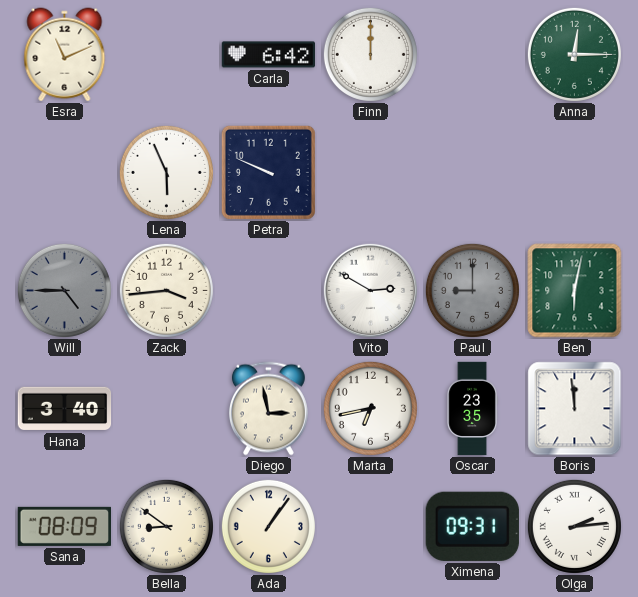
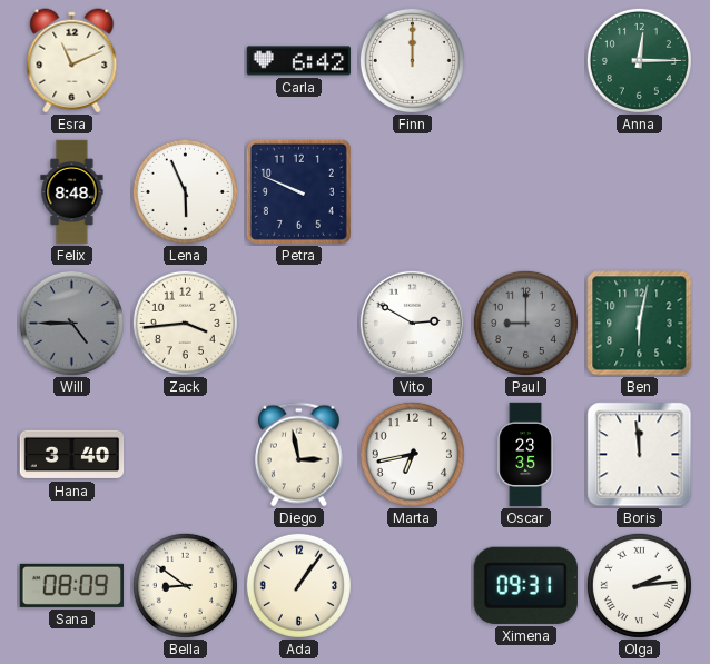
Felix: none -> 8:48 (72, 192)
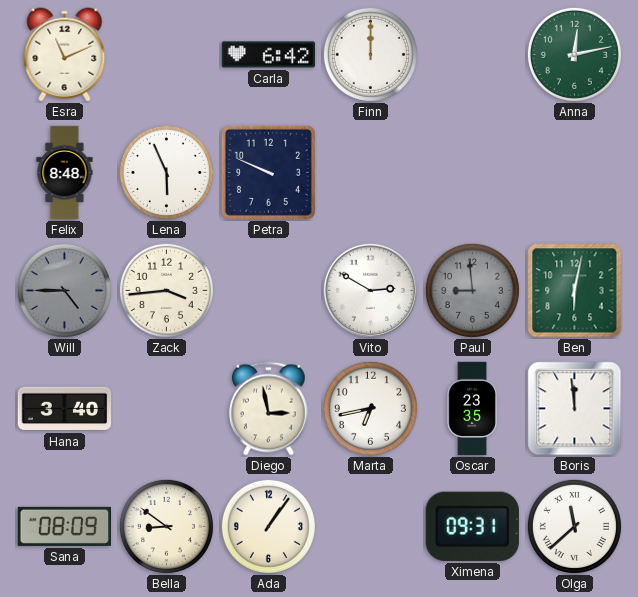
Anna: 12:15 -> 12:13 (574, 54)
Paul: 9:00 -> 8:59 (472, 290)
Olga: 2:14 -> 11:38 (574, 526)
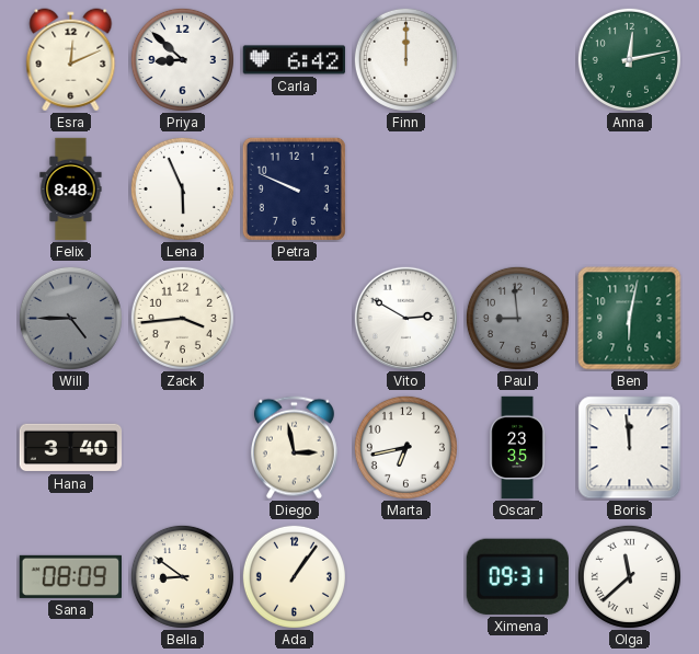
Esra: 11:11 -> 12:11 (71, 60)
Priya: none -> 8:52 (182, 59)
